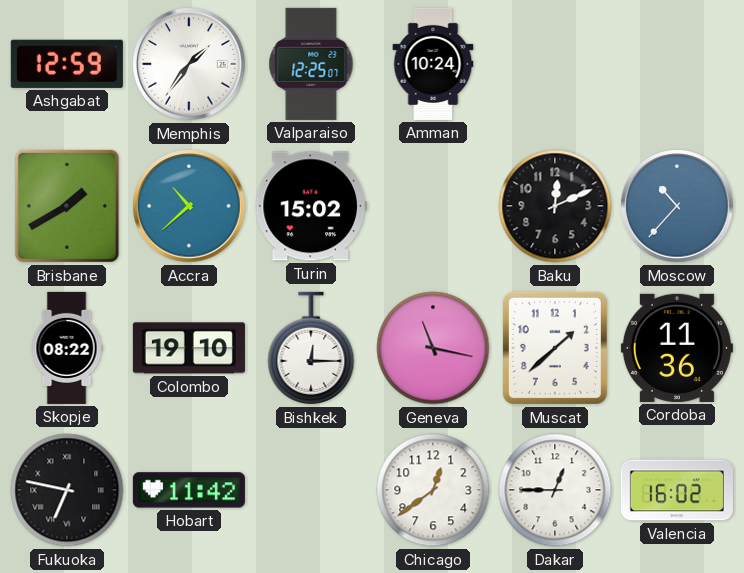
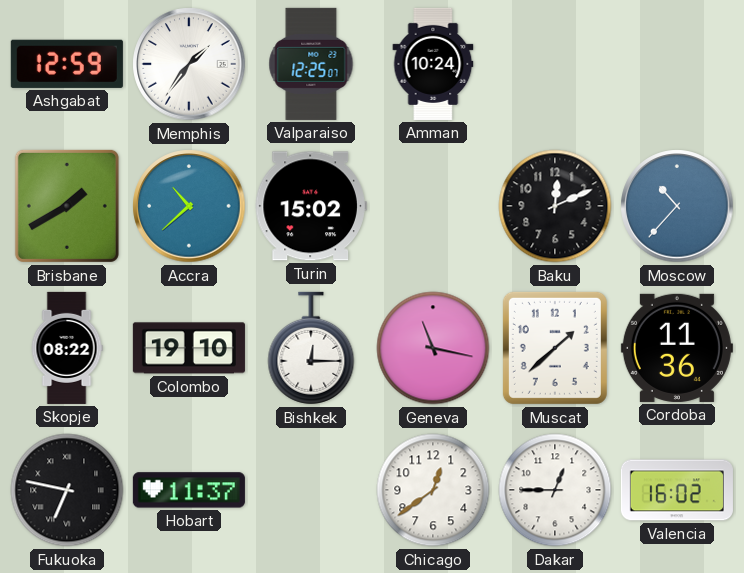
Hobart: 11:42 -> 11:37 (189, 490)
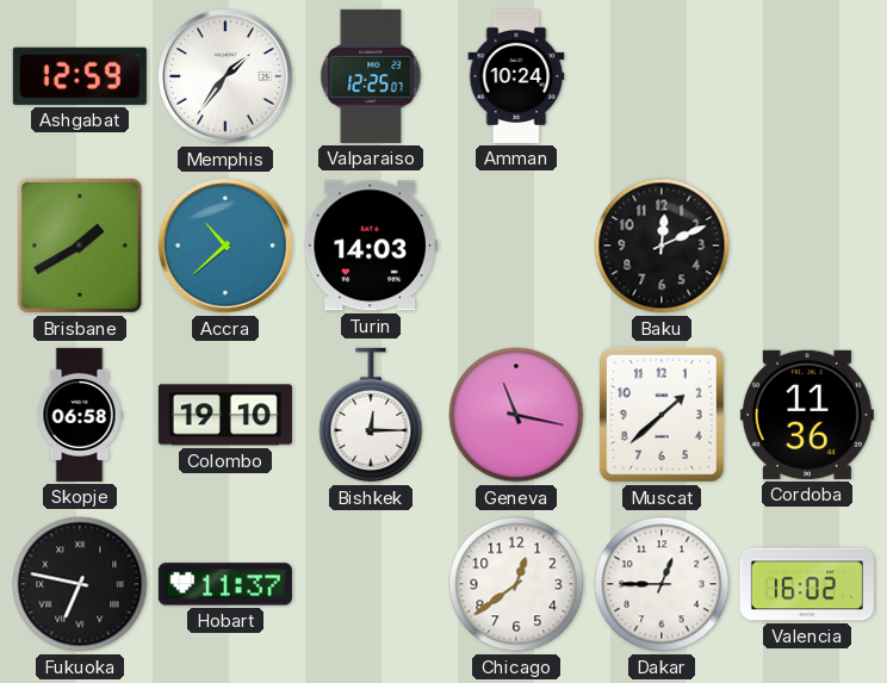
Turin: 15:02 -> 14:03 (371, 246)
Moscow: 10:37 -> none (677, 206)
Skopje: 08:22 -> 06:58 (80, 415)
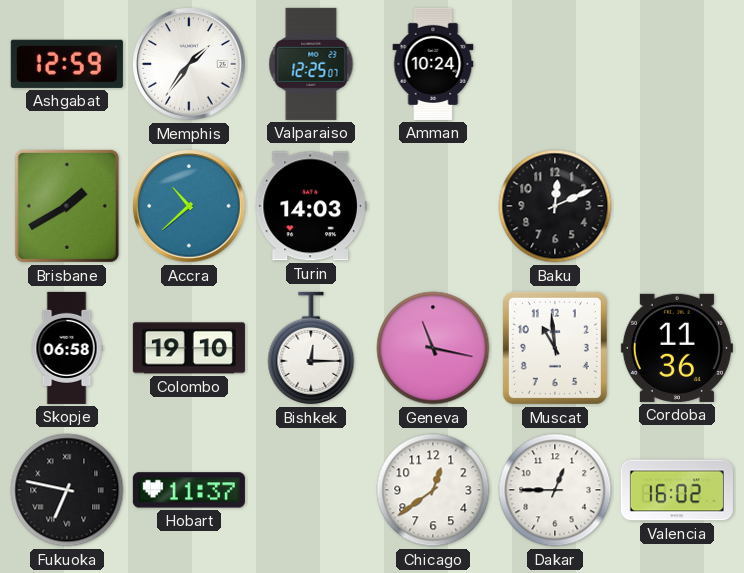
Muscat: 1:38 -> 10:59 (555, 348)
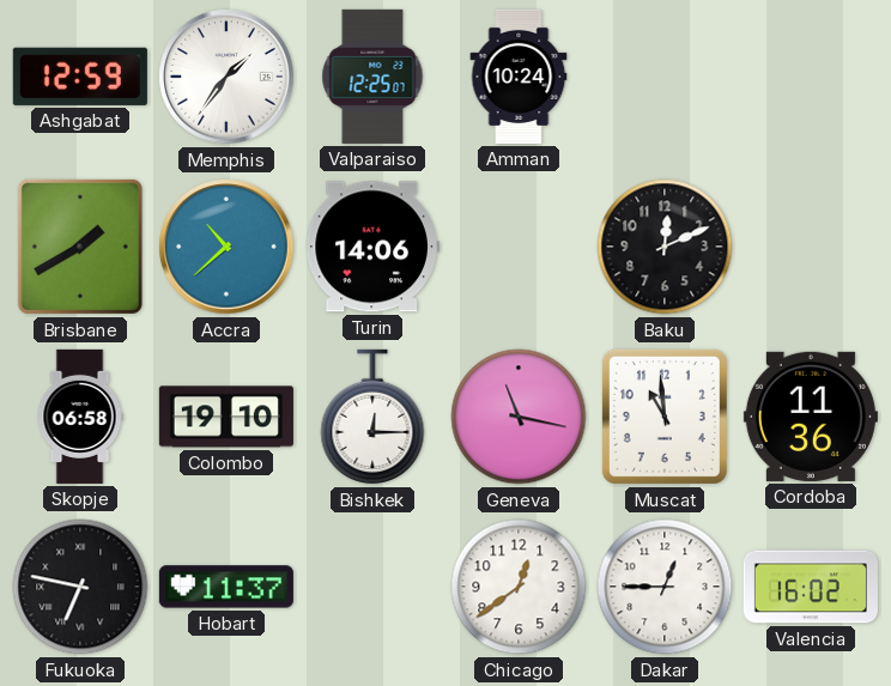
Turin: 14:03 -> 14:06 (372, 247)
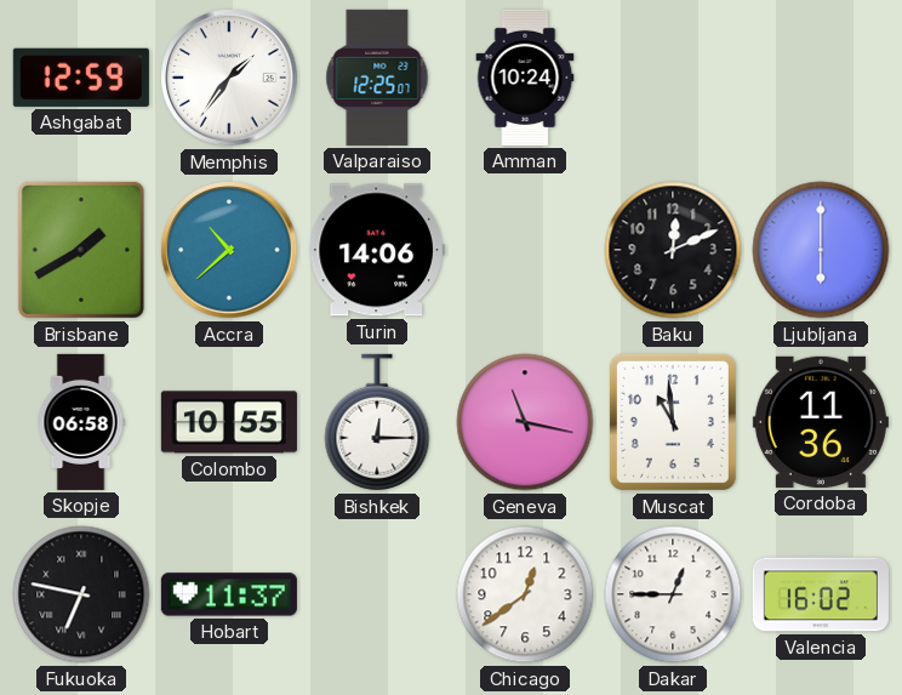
Ljubljana: none -> 6:00 (821, 250)
Colombo: 19:10 -> 10:55 (229, 422)
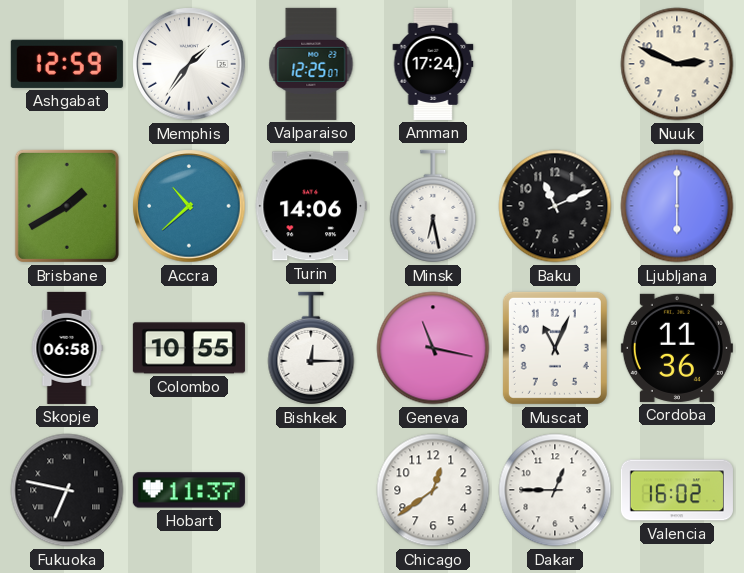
Amman: 10:24 -> 17:24 (433, 64)
Nuuk: none -> 2:49 (677, 64)
Minsk: none -> 6:28 (433, 206)
Baku: 12:11 -> 11:11 (555, 206)
Muscat: 10:59 -> 11:04 (555, 348)
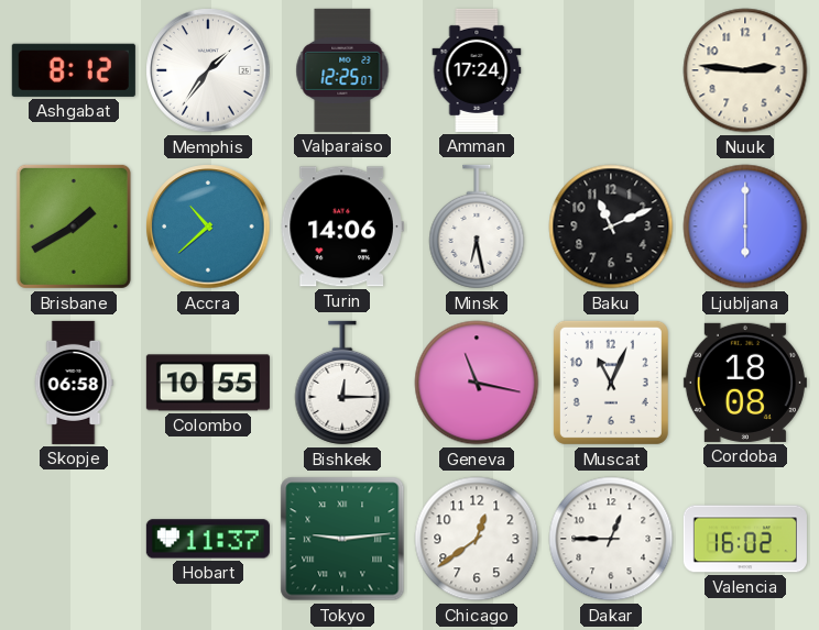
Ashgabat: 12:59 -> 8:12 (74, 70)
Nuuk: 2:49 -> 2:46 (745, 70)
Cordoba: 11:36 -> 18:08 (745, 383)
Fukuoka: 6:47 -> none (67, 490)
Tokyo: none -> 9:14 (342, 539)
